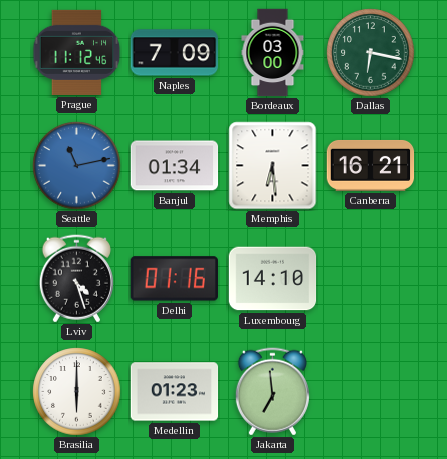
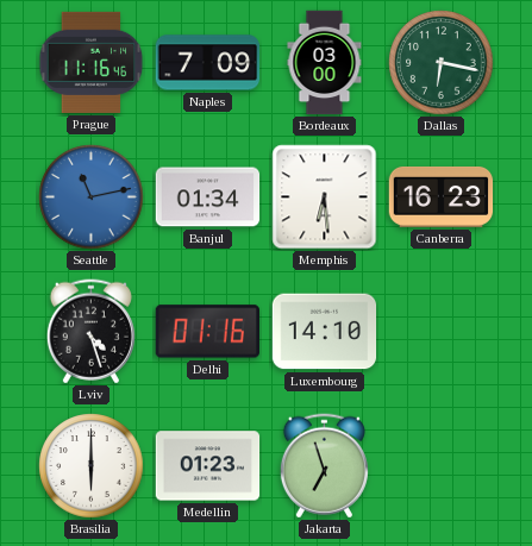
Prague: 11:12 -> 11:16 (92, 62)
Canberra: 16:21 -> 16:23 (442, 196)
Jakarta: 6:59 -> 6:57 (324, 466)
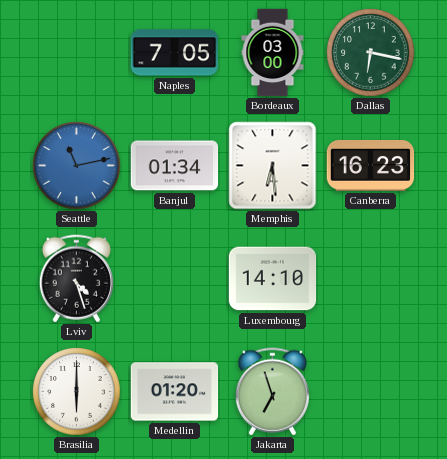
Prague: 11:16 -> none (92, 62)
Naples: 7:09 -> 7:05 (175, 53)
Delhi: 01:16 -> none (207, 332)
Medellin: 01:23 -> 01:20 (175, 392)
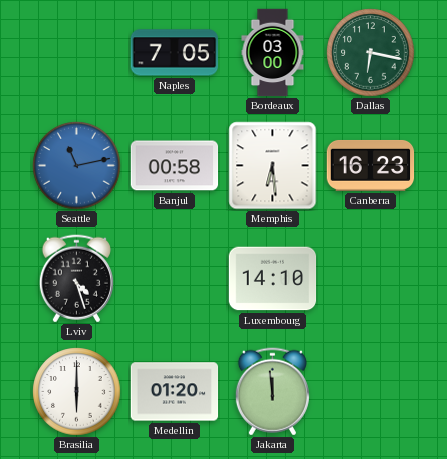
Banjul: 01:34 -> 00:58 (175, 166)
Jakarta: 6:57 -> 11:59 (272, 392)
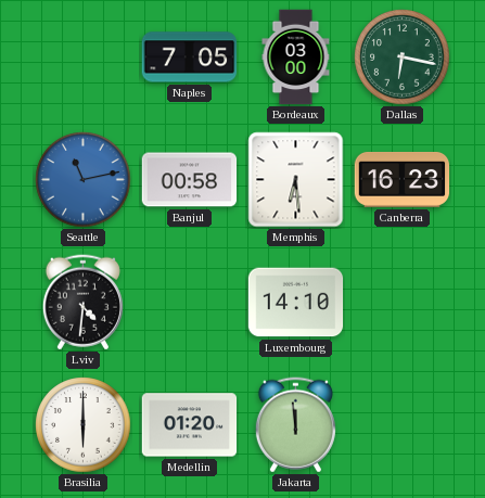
Lviv: 4:27 -> 4:31 (82, 303)
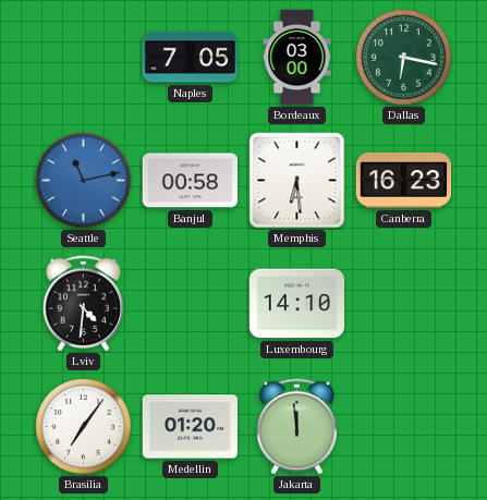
Brasilia: 6:00 -> 7:06 (84, 427)
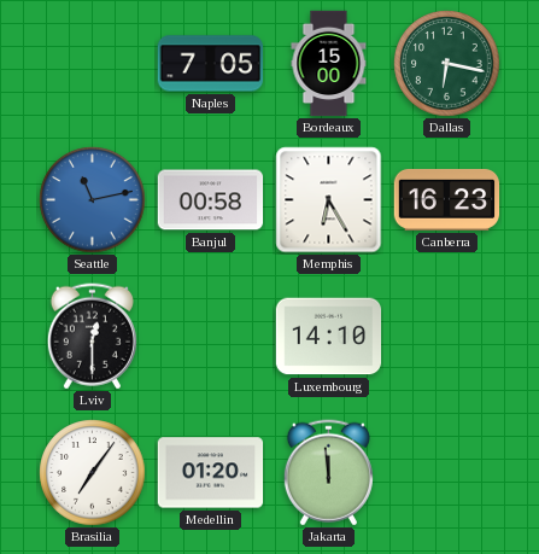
Bordeaux: 03:00 -> 15:00 (329, 64)
Memphis: 6:29 -> 6:25 (329, 200)
Lviv: 4:31 -> 12:30 (92, 337)
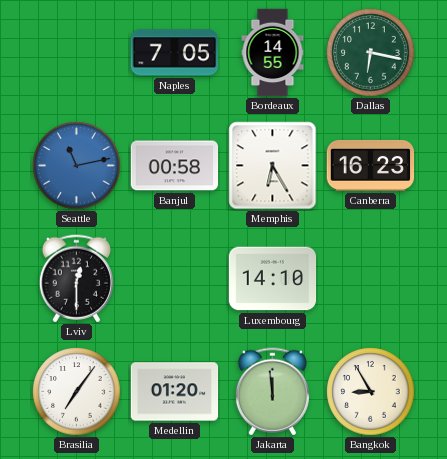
Bordeaux: 15:00 -> 14:55 (273, 53)
Bangkok: none -> 8:55 (371, 392)
